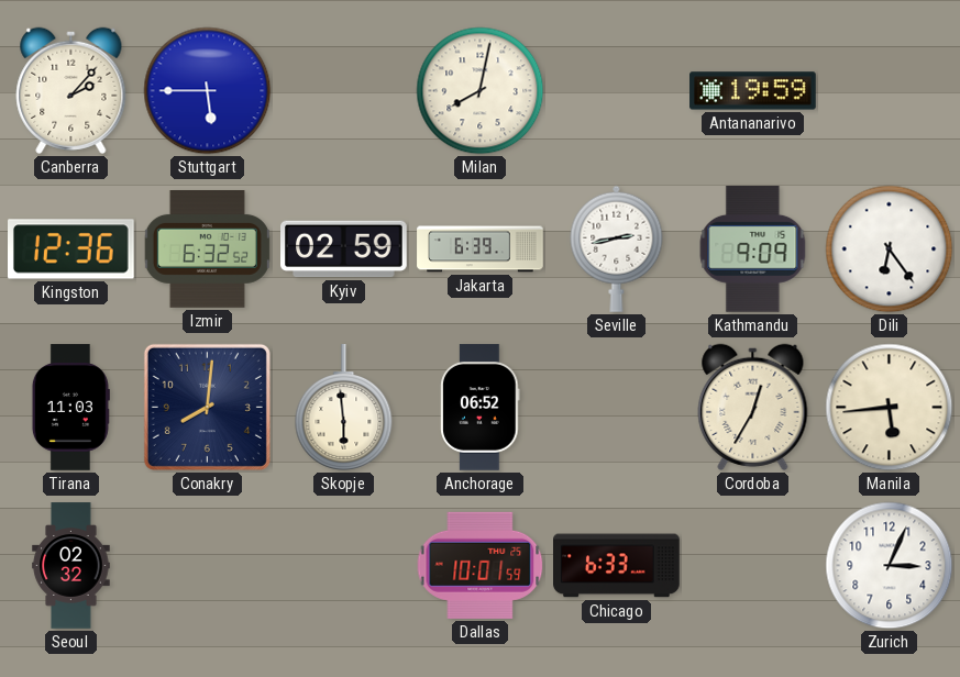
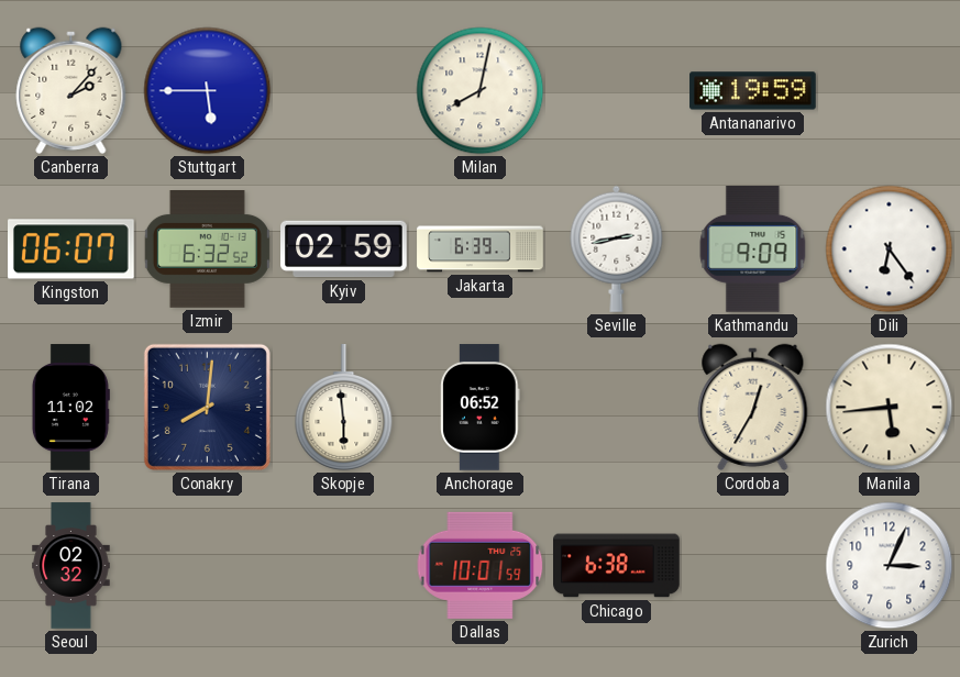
Kingston: 12:36 -> 06:07 (71, 249)
Tirana: 11:03 -> 11:02 (70, 408)
Chicago: 6:33 -> 6:38 (617, 566)
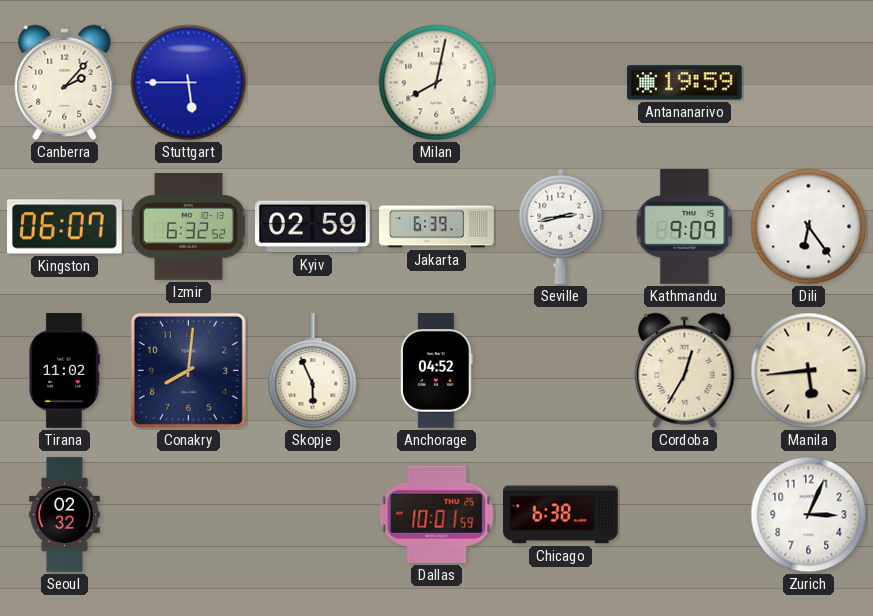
Skopje: 5:59 -> 5:56 (313, 371)
Anchorage: 06:52 -> 04:52 (437, 371)
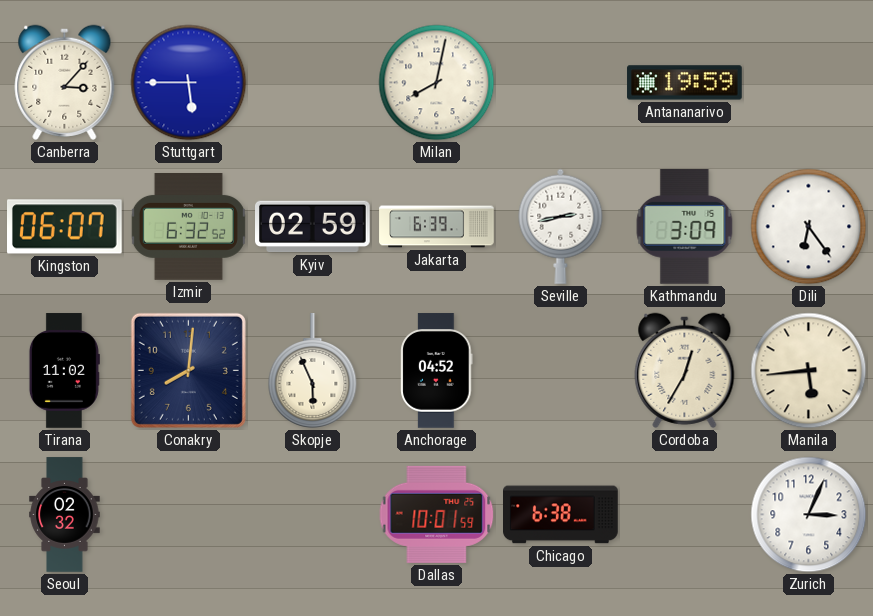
Canberra: 2:07 -> 3:07 (65, 82)
Kathmandu: 9:09 -> 3:09 (685, 227)
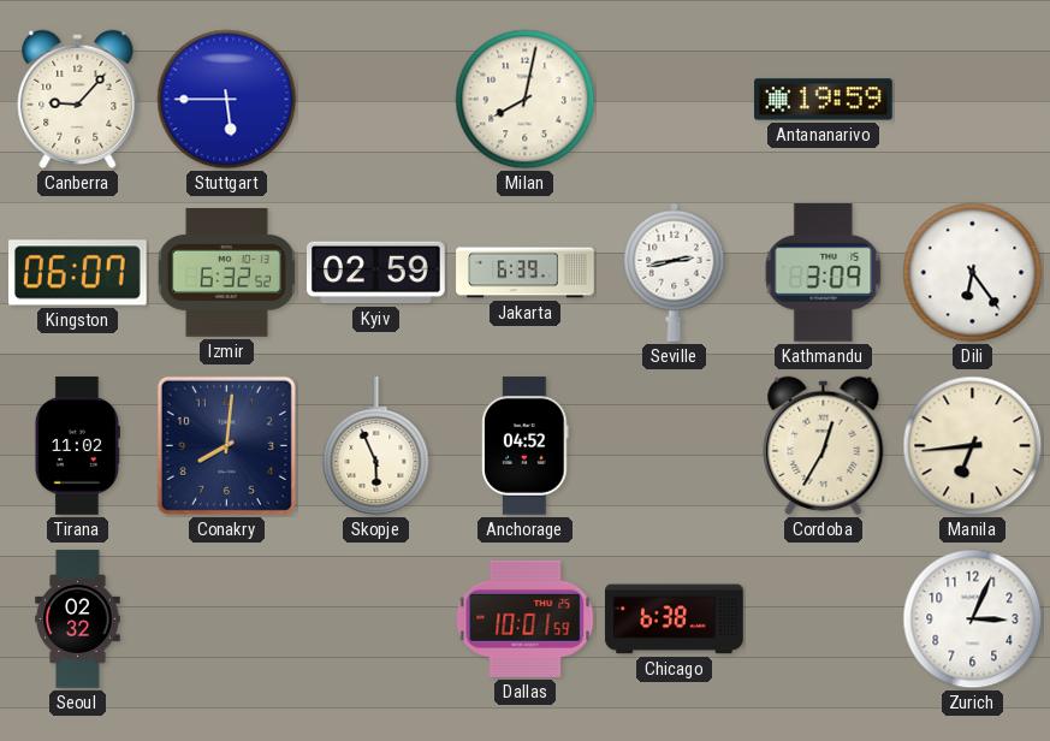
Canberra: 3:07 -> 9:07 (78, 99)
Manila: 5:44 -> 6:44 (973, 446)
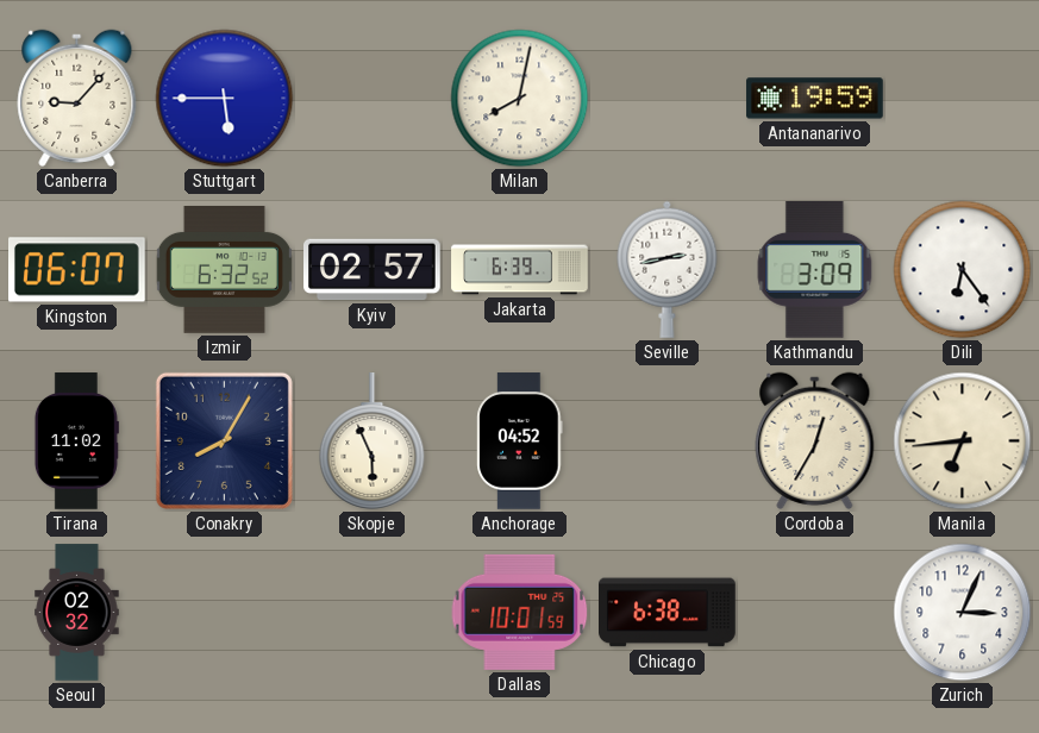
Kyiv: 02:59 -> 02:57 (373, 270)
Conakry: 8:01 -> 8:05 (224, 440)
